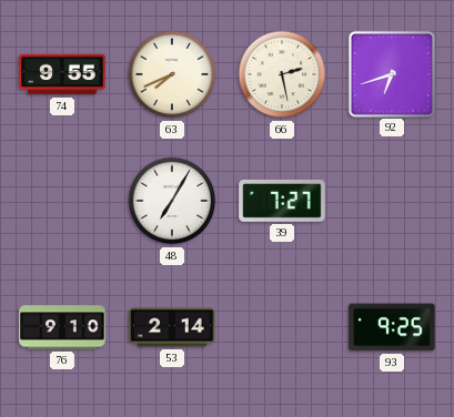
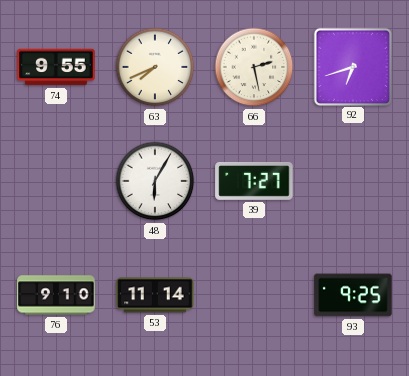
48: 7:05 -> 6:05 (155, 181)
53: 2:14 -> 11:14 (155, 295)
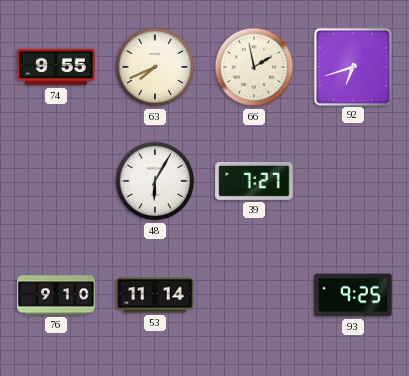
66: 2:28 -> 1:58 (254, 67)
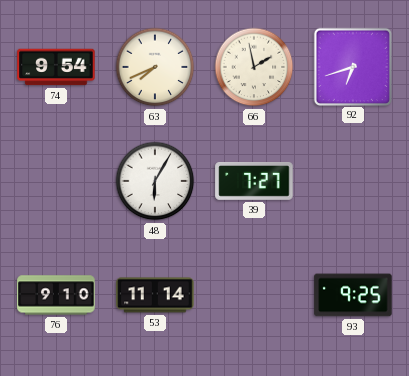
74: 9:55 -> 9:54 (56, 67)
